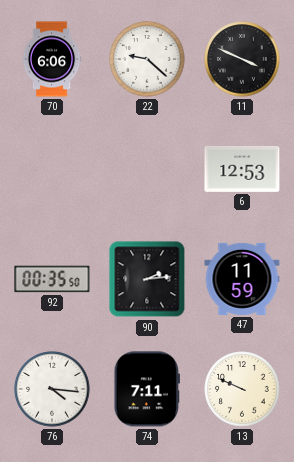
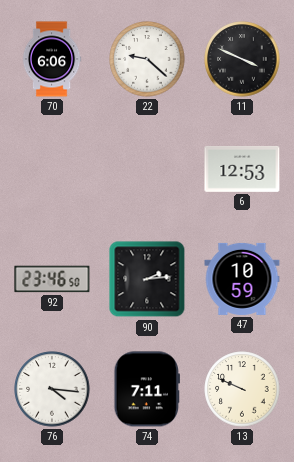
92: 00:35 -> 23:46 (52, 279)
47: 11:59 -> 10:59 (242, 279)
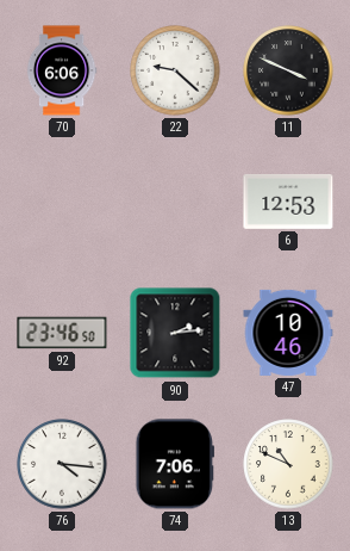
47: 10:59 -> 10:46 (288, 333)
74: 7:11 -> 7:06 (174, 464)
13: 9:49 -> 10:49 (288, 464)
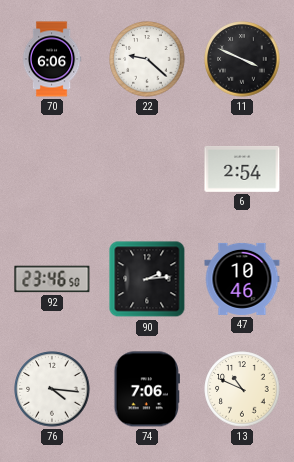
6: 12:53 -> 2:54 (242, 169)
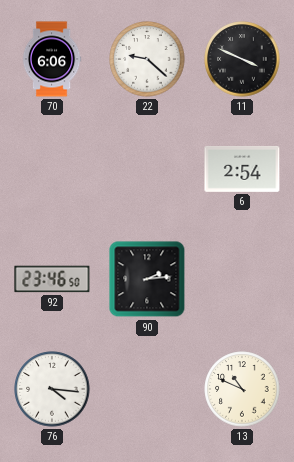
47: 10:46 -> none (242, 279)
74: 7:06 -> none (146, 389)
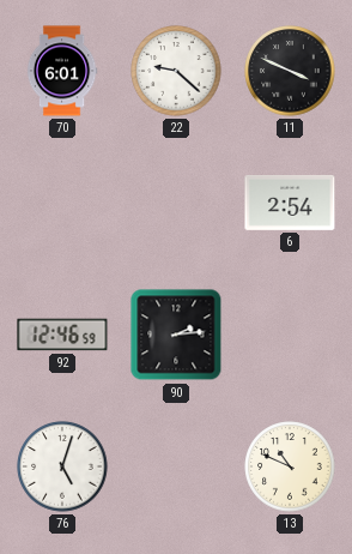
70: 6:06 -> 6:01 (62, 71)
92: 23:46 -> 12:46 (62, 335)
76: 4:16 -> 5:03 (62, 466)
